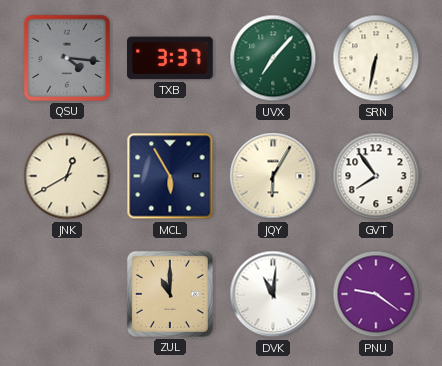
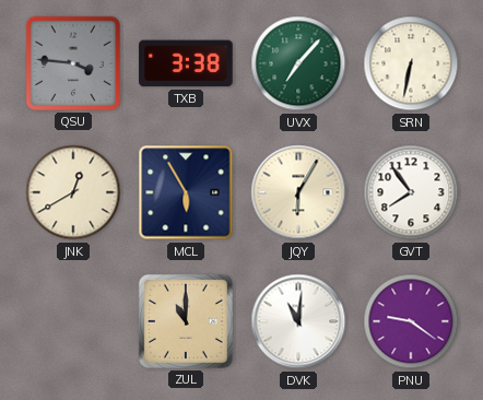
QSU: 4:16 -> 3:46 (73, 63)
TXB: 3:37 -> 3:38 (186, 63)
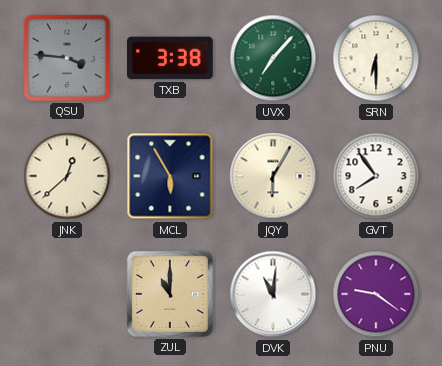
SRN: 6:32 -> 6:30 (376, 58)
JNK: 12:40 -> 12:38 (67, 176)
